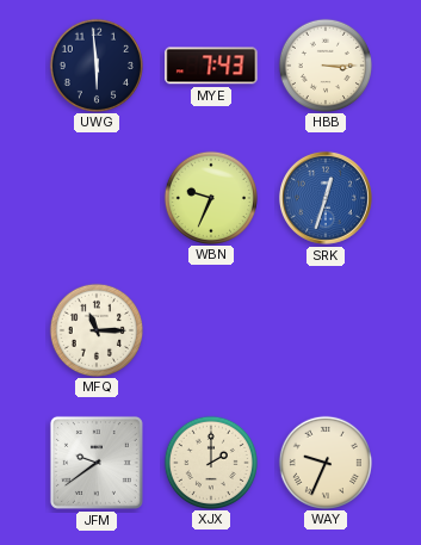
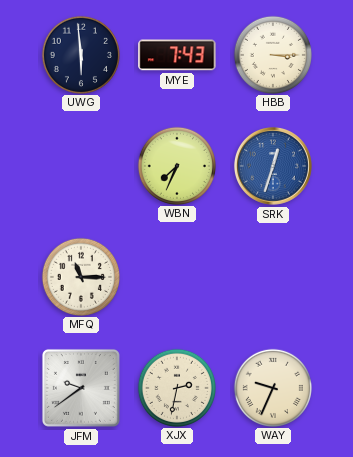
WBN: 9:34 -> 7:34 (176, 165)
XJX: 2:00 -> 2:32 (176, 387)
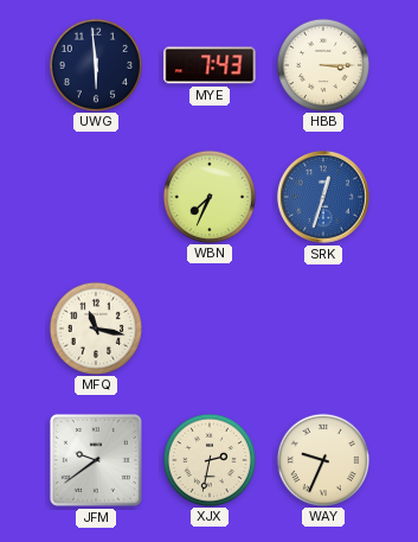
MFQ: 11:15 -> 11:17 (95, 327)
